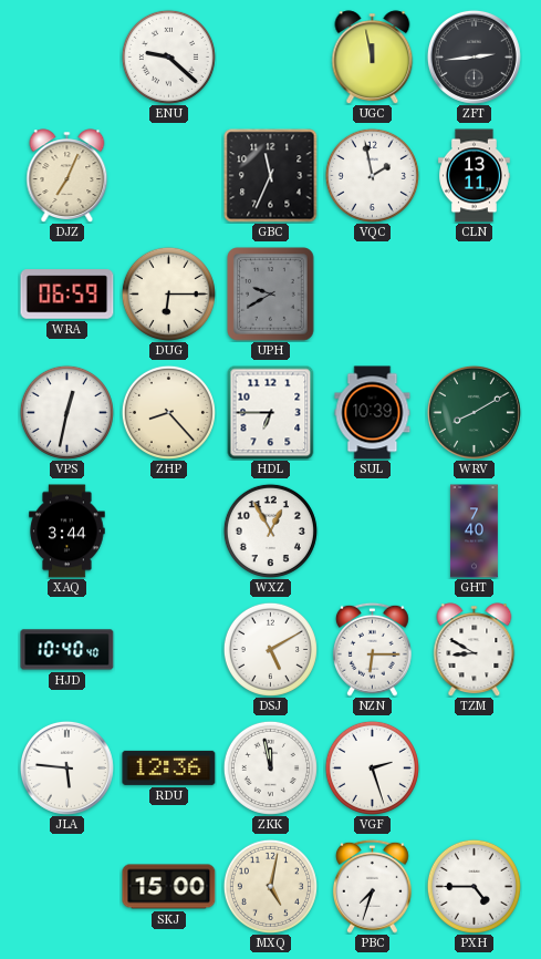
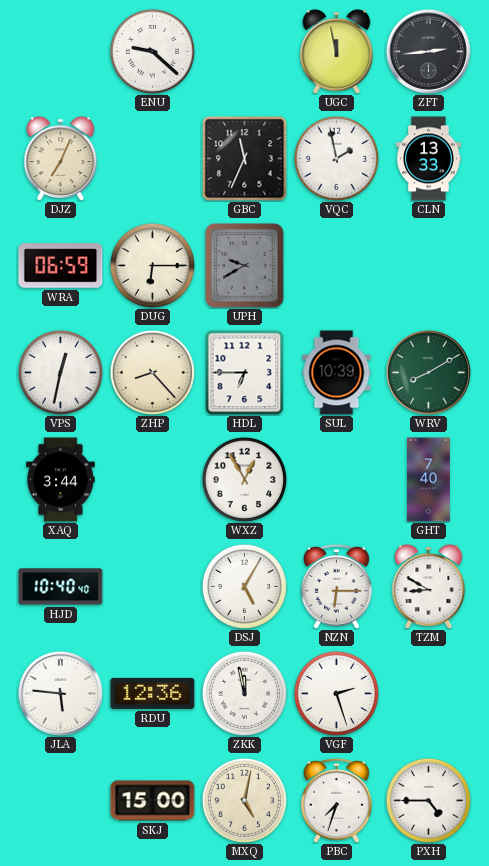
CLN: 13:11 -> 13:33 (429, 159)
DSJ: 5:10 -> 5:05 (244, 586)
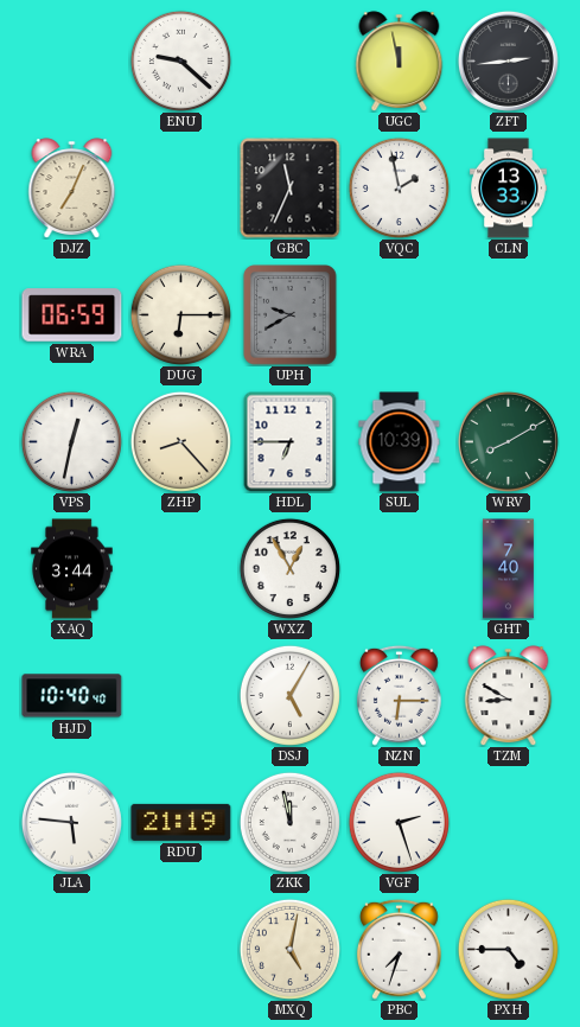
RDU: 12:36 -> 21:19 (181, 822)
SKJ: 15:00 -> none (153, 801)
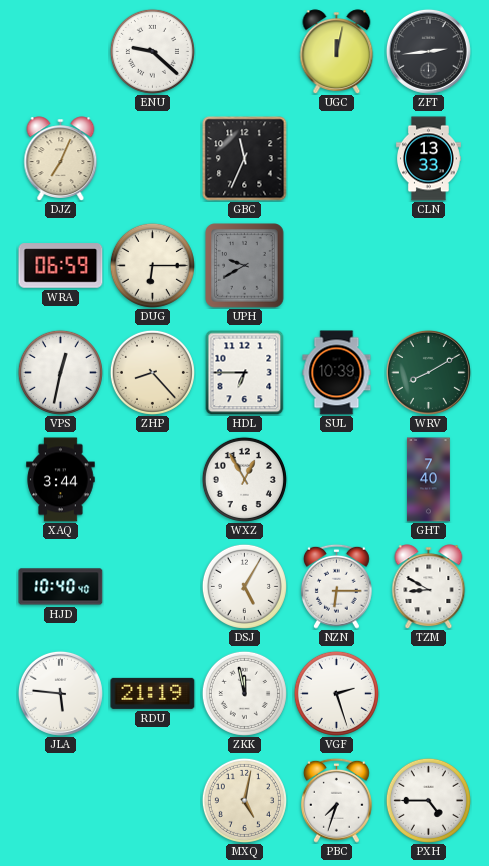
UGC: 11:58 -> 12:02 (337, 52)
VQC: 1:58 -> none (399, 187)
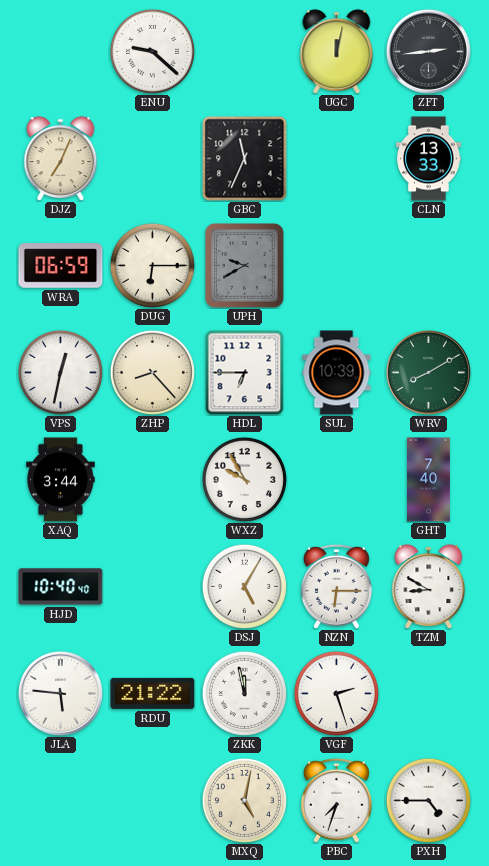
WXZ: 12:55 -> 9:55 (244, 479)
RDU: 21:19 -> 21:22 (153, 693)
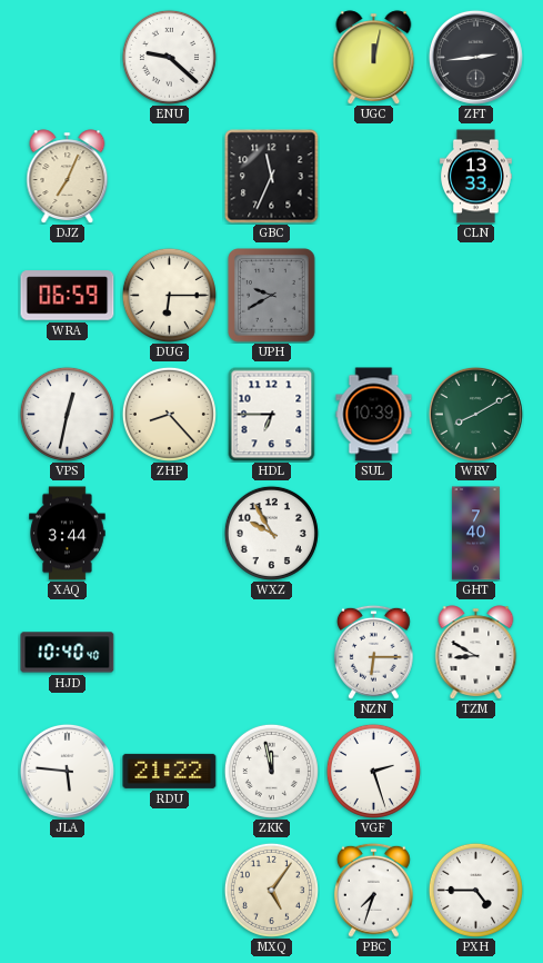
DSJ: 5:05 -> none (244, 586)
MXQ: 5:02 -> 5:06 (271, 890)
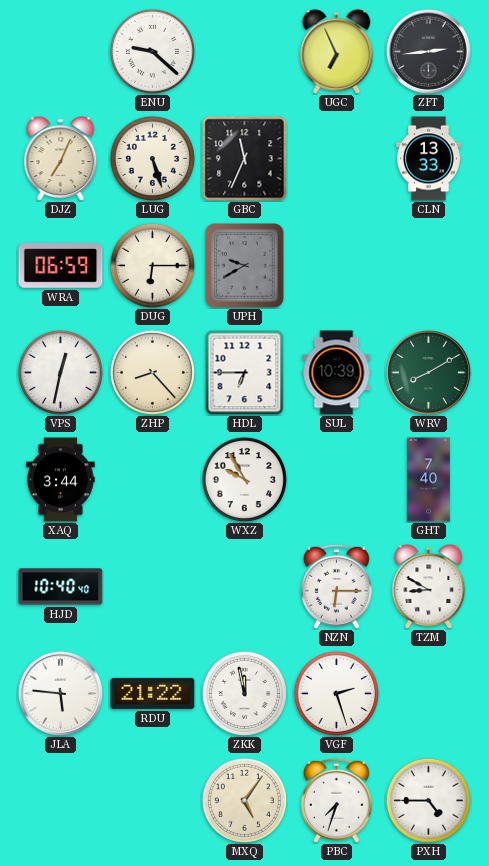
UGC: 12:02 -> 6:56 (337, 52)
LUG: none -> 5:27 (152, 158)
